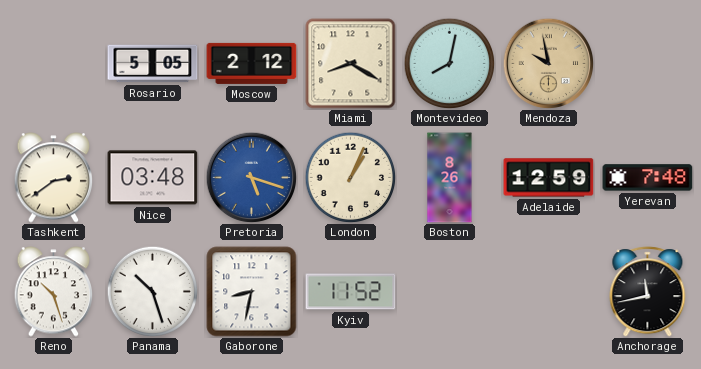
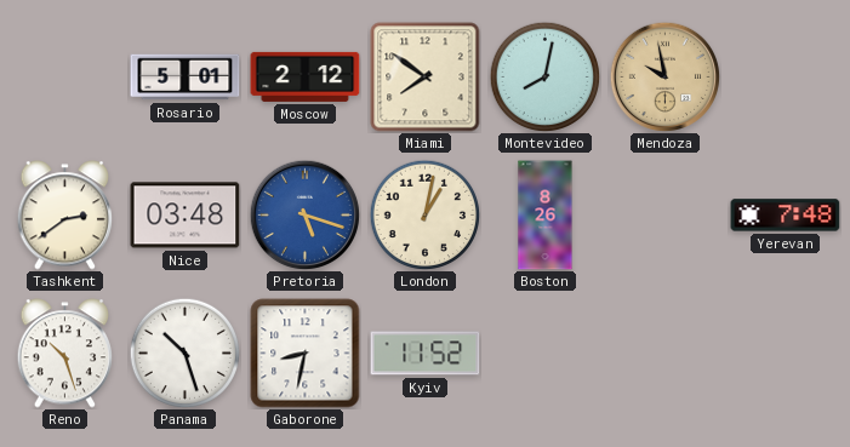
Rosario: 5:05 -> 5:01 (186, 78)
Miami: 8:20 -> 7:51 (426, 78)
London: 1:04 -> 1:02 (424, 214)
Adelaide: 12:59 -> none (549, 178)
Anchorage: 11:43 -> none (648, 292)
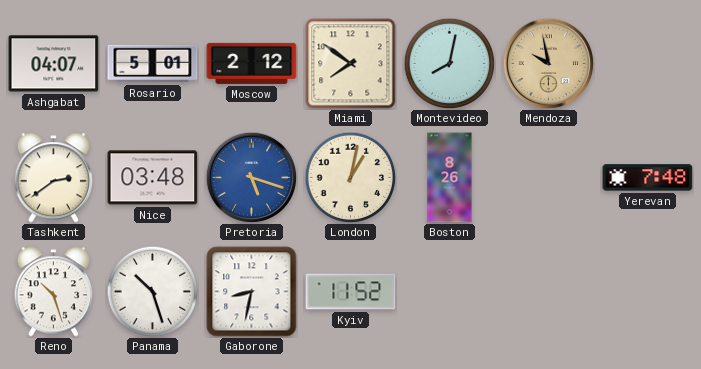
Ashgabat: none -> 04:07 (54, 64)
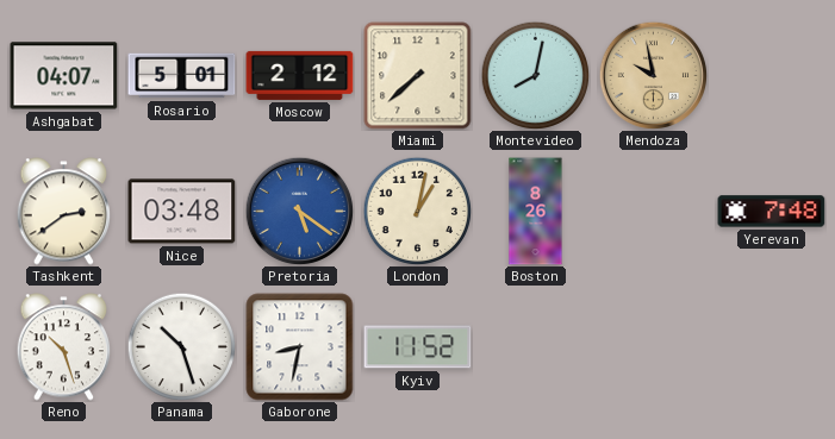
Miami: 7:51 -> 7:38 (418, 76)
Pretoria: 5:18 -> 5:21 (299, 211)
